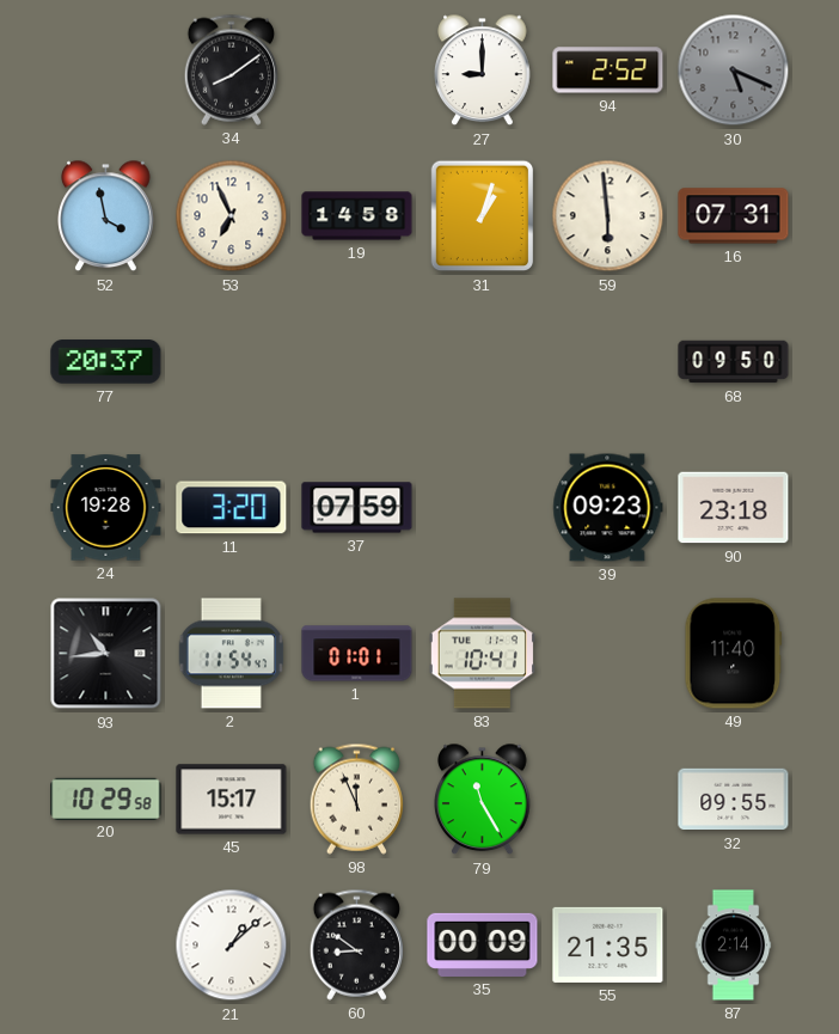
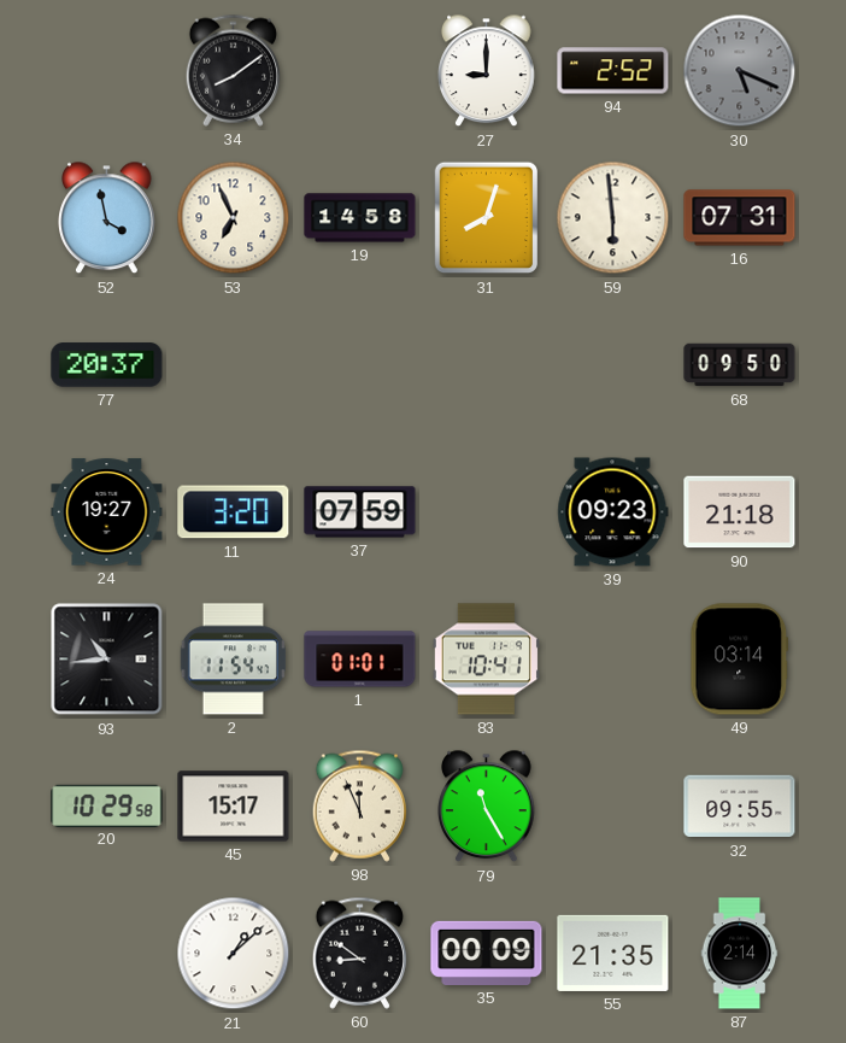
31: 1:03 -> 8:03 (487, 218)
24: 19:28 -> 19:27 (107, 512)
90: 23:18 -> 21:18 (740, 512)
49: 11:40 -> 03:14 (740, 660)
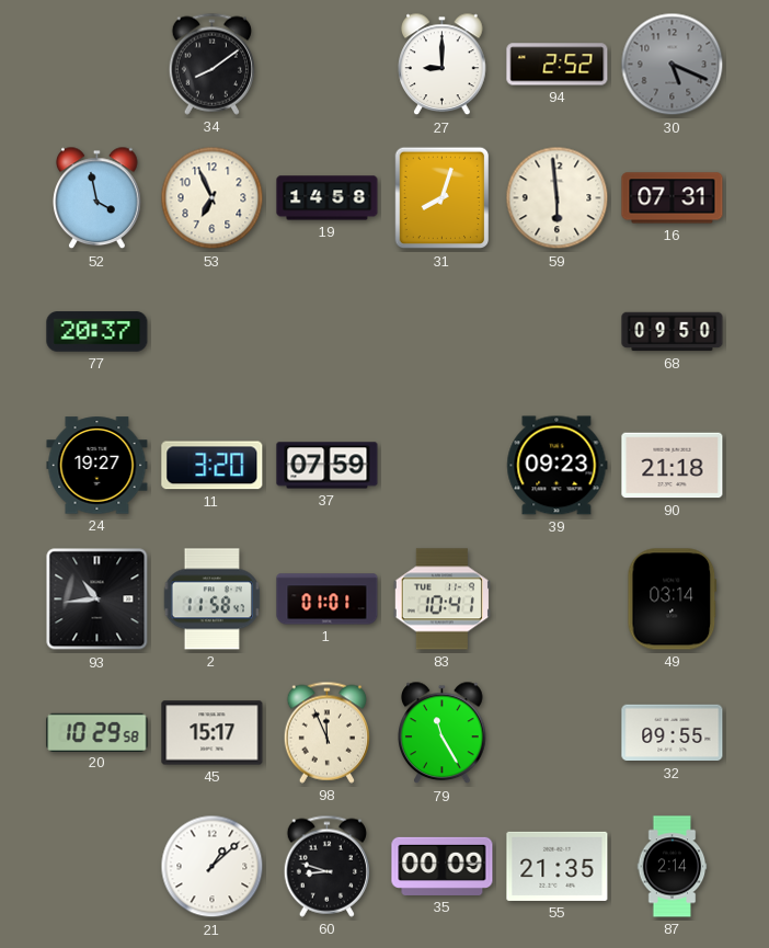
2: 11:54 -> 11:58 (211, 599)
60: 8:51 -> 8:48 (326, 866)
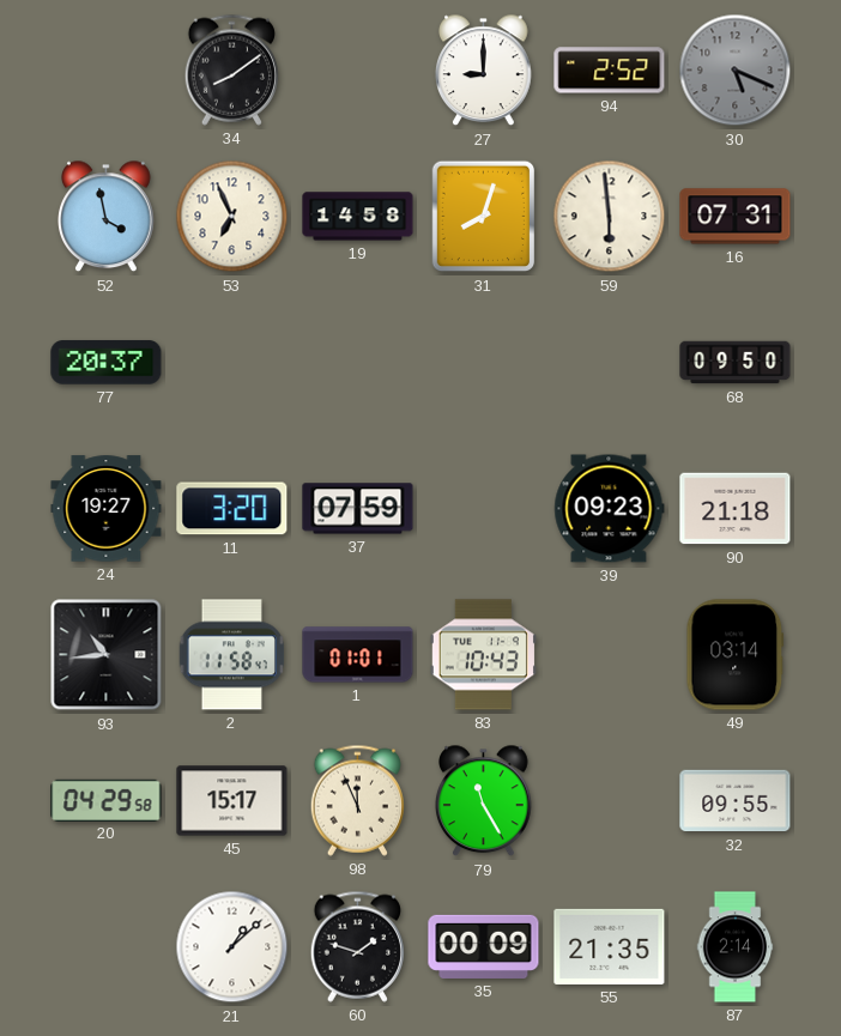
83: 10:41 -> 10:43 (483, 655)
20: 10:29 -> 04:29 (107, 800)
60: 8:48 -> 1:48 (357, 946)
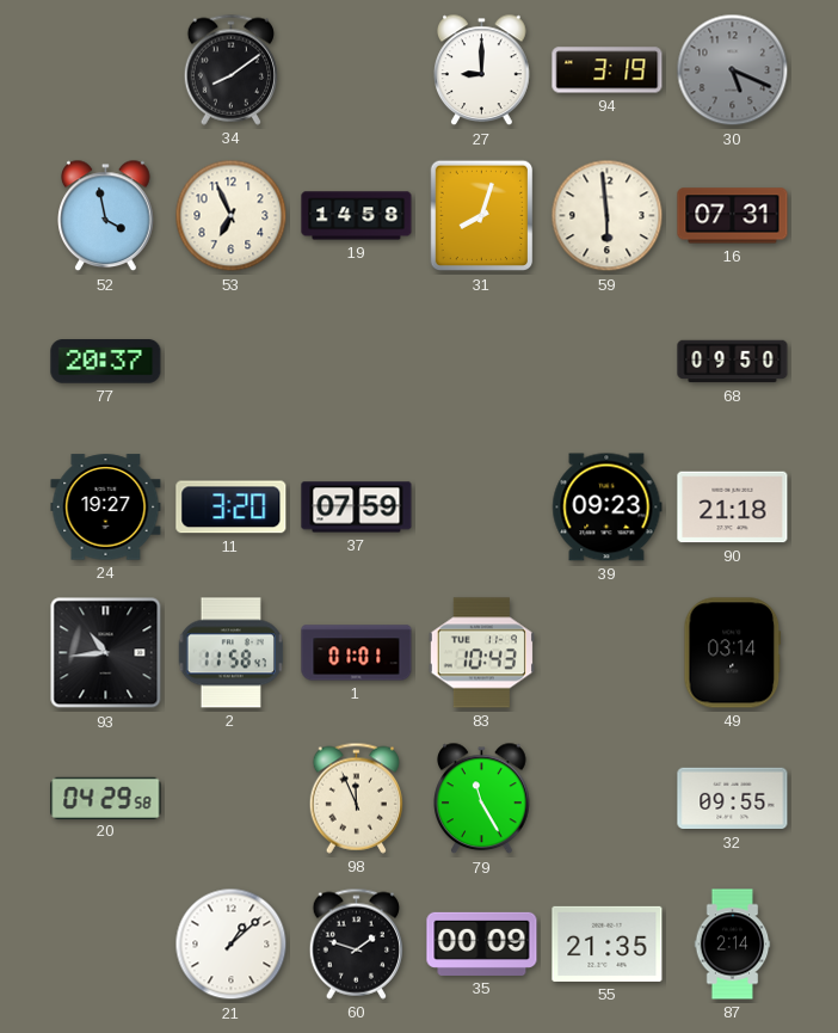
94: 2:52 -> 3:19 (608, 70)
45: 15:17 -> none (232, 801)
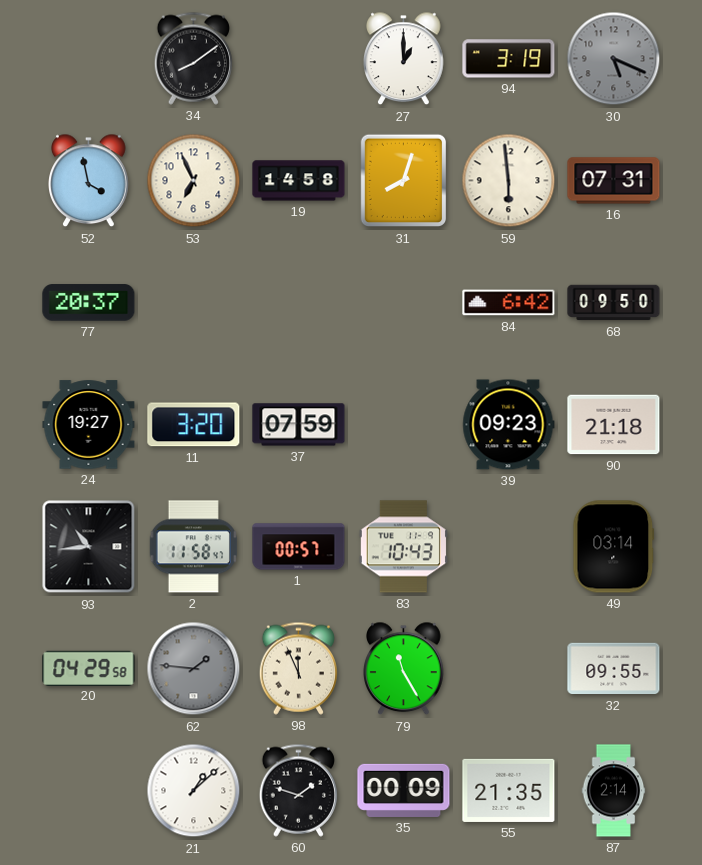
27: 9:00 -> 1:00 (404, 59)
84: none -> 6:42 (509, 303)
1: 01:01 -> 00:57 (299, 547)
62: none -> 1:46 (194, 669)
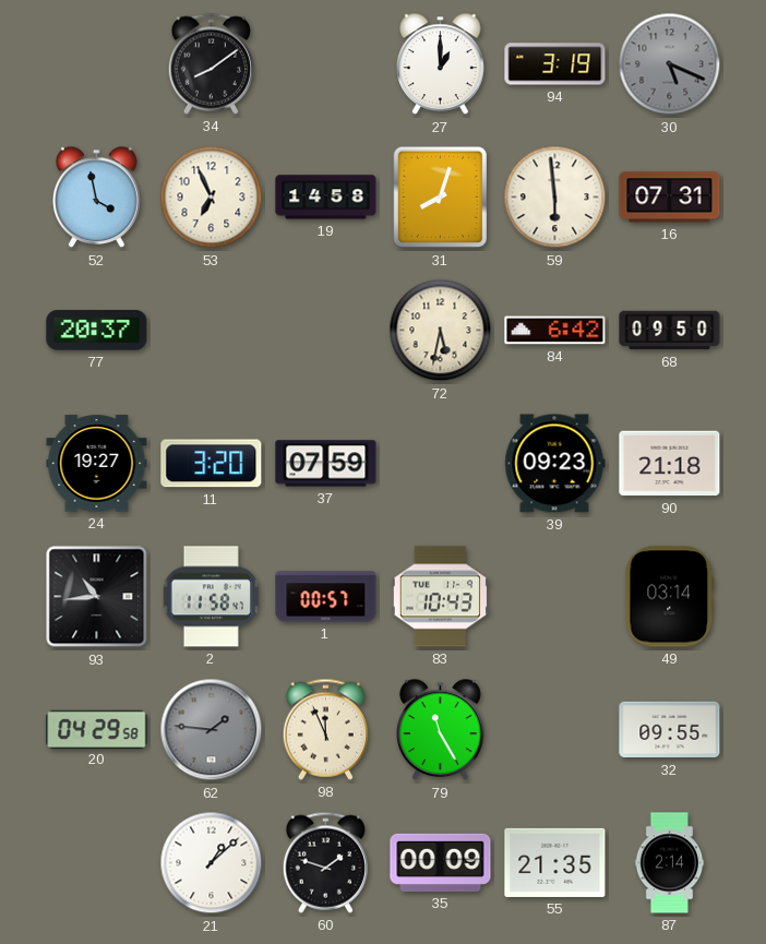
72: none -> 5:32 (441, 331)
